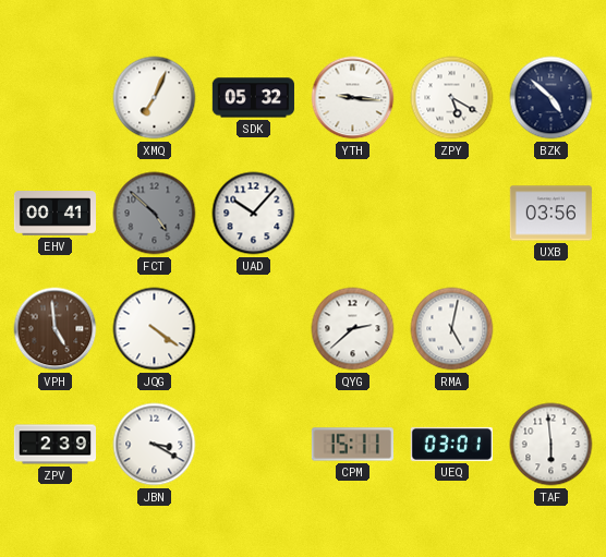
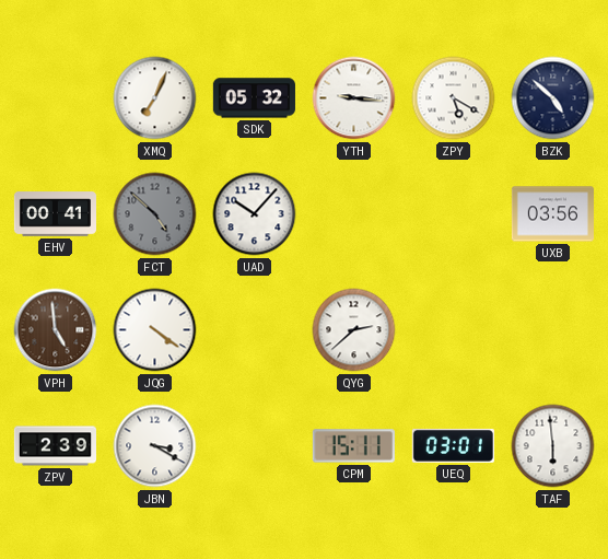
RMA: 5:02 -> none (452, 329)
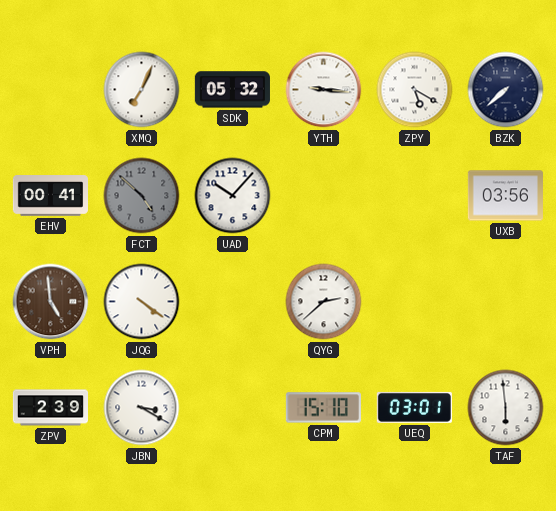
BZK: 4:52 -> 7:38 (506, 90)
CPM: 15:11 -> 15:10 (323, 408)
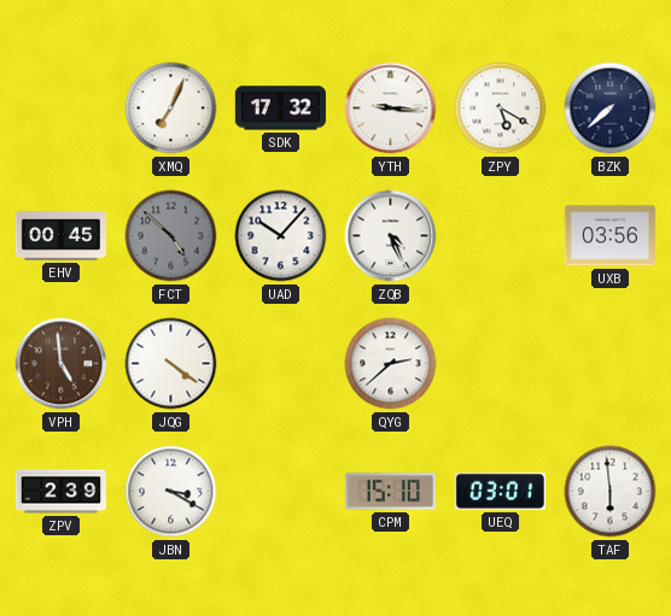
SDK: 05:32 -> 17:32 (280, 108)
EHV: 00:41 -> 00:45 (60, 236)
ZQB: none -> 4:26 (391, 236)
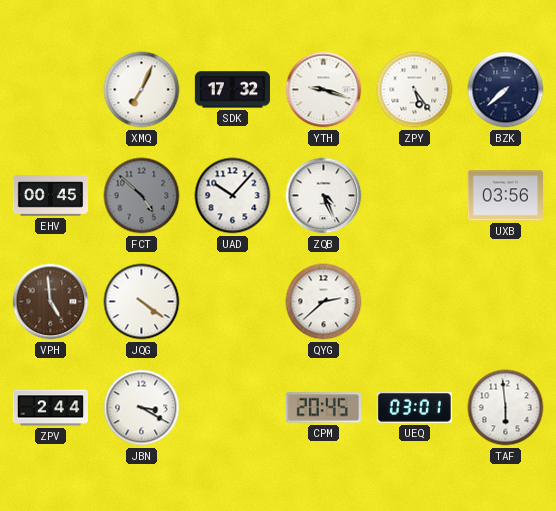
YTH: 9:16 -> 9:18 (324, 90)
ZPY: 5:20 -> 5:24 (415, 90)
ZPV: 2:39 -> 2:44 (50, 408)
CPM: 15:10 -> 20:45 (323, 408)
